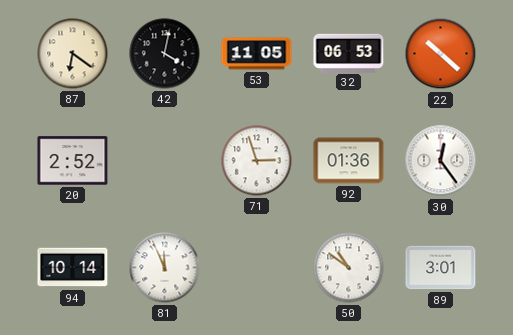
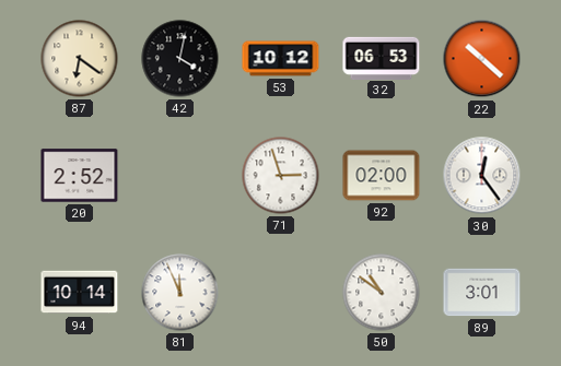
53: 11:05 -> 10:12 (281, 59)
92: 01:36 -> 02:00 (382, 176)
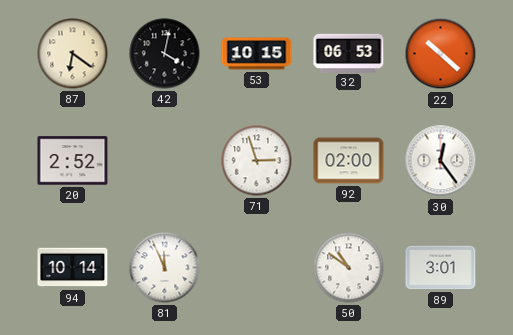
53: 10:12 -> 10:15 (257, 54)
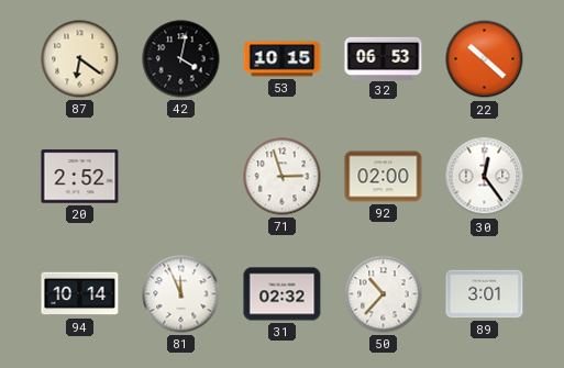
31: none -> 02:32 (283, 294)
50: 10:51 -> 10:37 (384, 294)
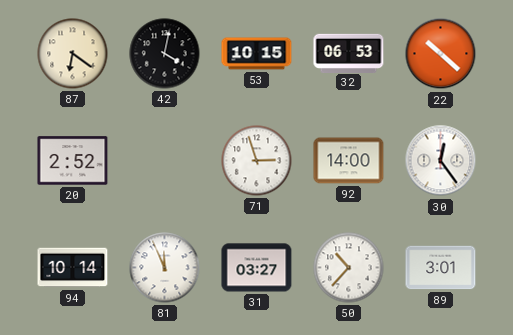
92: 02:00 -> 14:00 (349, 161)
31: 02:32 -> 03:27 (257, 268)
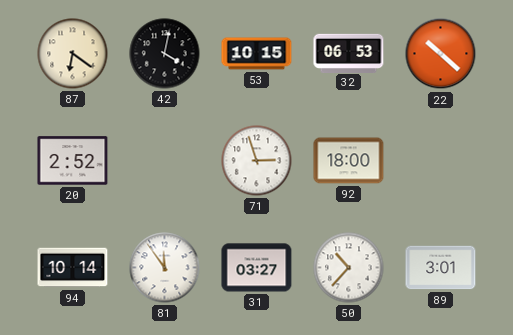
92: 14:00 -> 18:00 (349, 161)
30: 12:24 -> none (441, 161)
81: 11:56 -> 11:54 (165, 268)
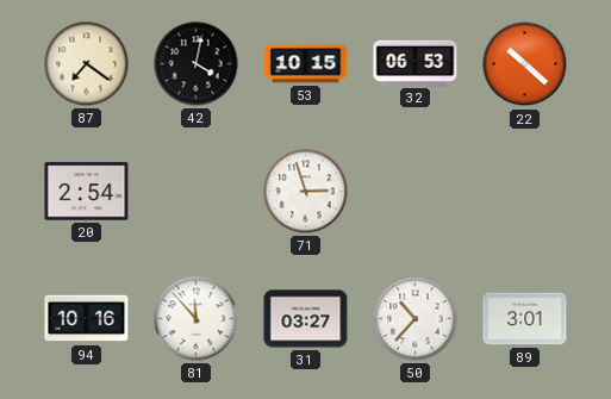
87: 6:21 -> 7:21 (87, 64)
20: 2:52 -> 2:54 (87, 192)
92: 18:00 -> none (349, 161)
94: 10:14 -> 10:16 (87, 319)
81: 11:54 -> 11:53 (197, 319)
